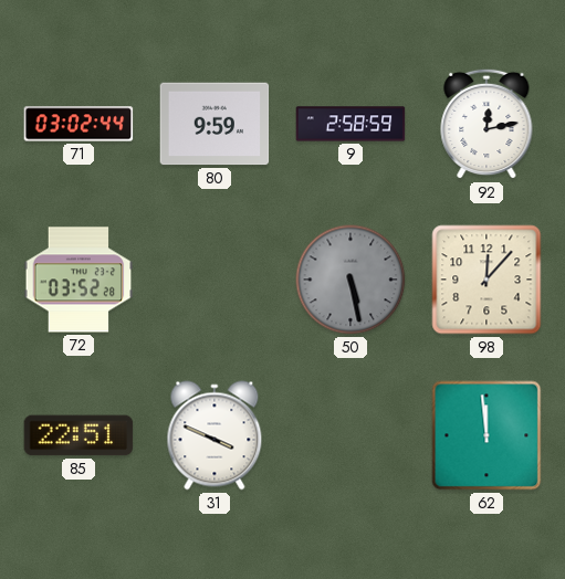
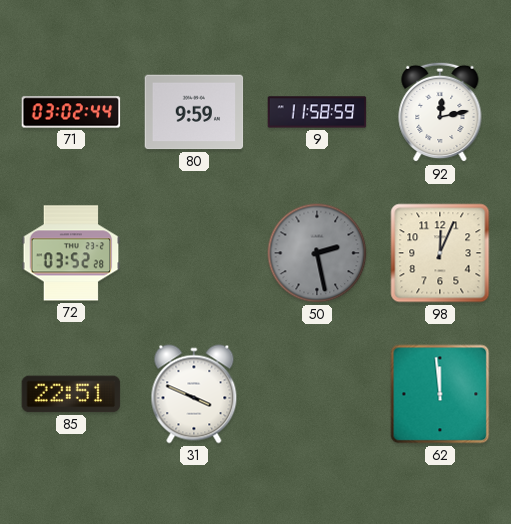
9: 2:58 -> 11:58 (317, 112)
50: 5:28 -> 2:28 (317, 253)
98: 12:07 -> 12:04 (440, 253)
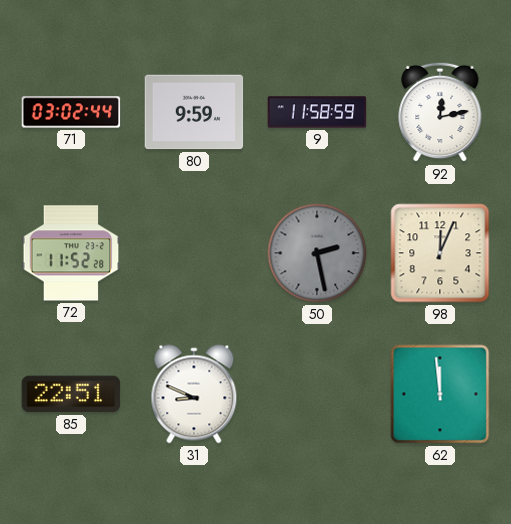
72: 03:52 -> 11:52 (71, 253)
31: 3:49 -> 8:49 (194, 394)
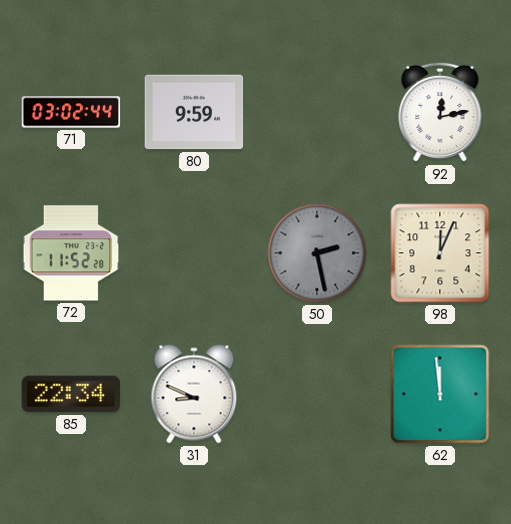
9: 11:58 -> none (317, 112)
85: 22:51 -> 22:34 (71, 394)
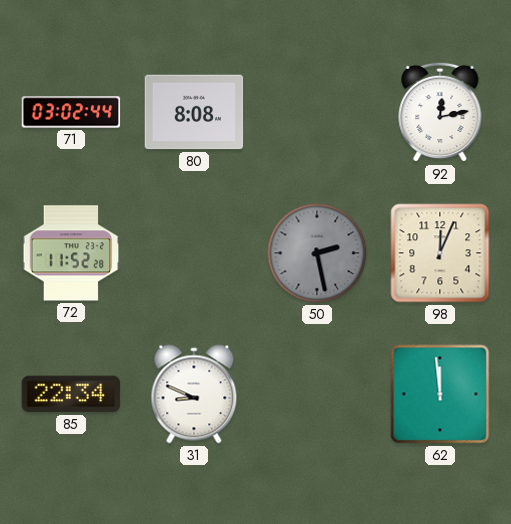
80: 9:59 -> 8:08 (194, 112)
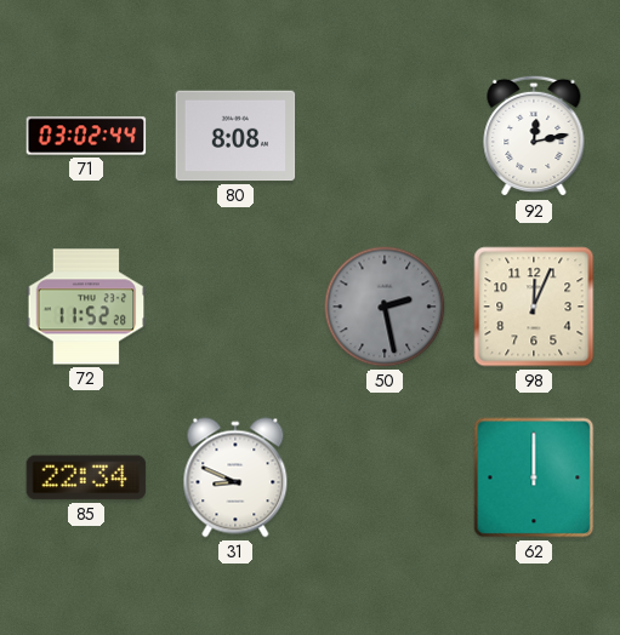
62: 11:59 -> 12:00 (534, 477)
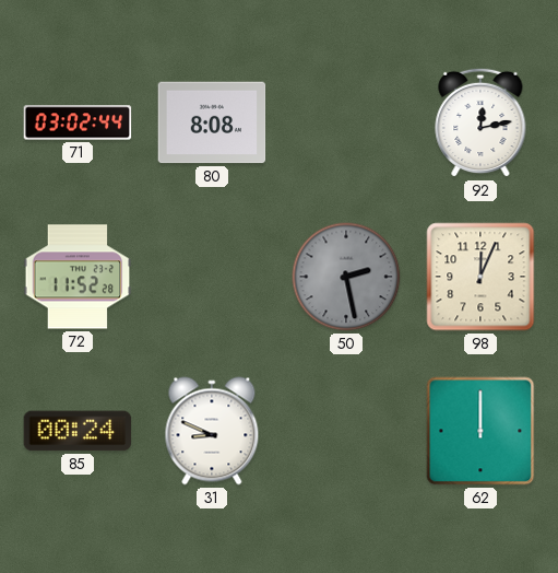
85: 22:34 -> 00:24 (78, 431)
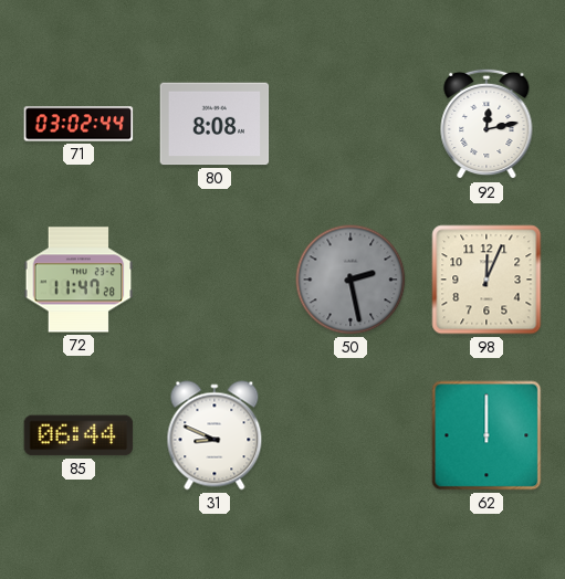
72: 11:52 -> 11:47 (79, 280)
85: 00:24 -> 06:44 (79, 435)
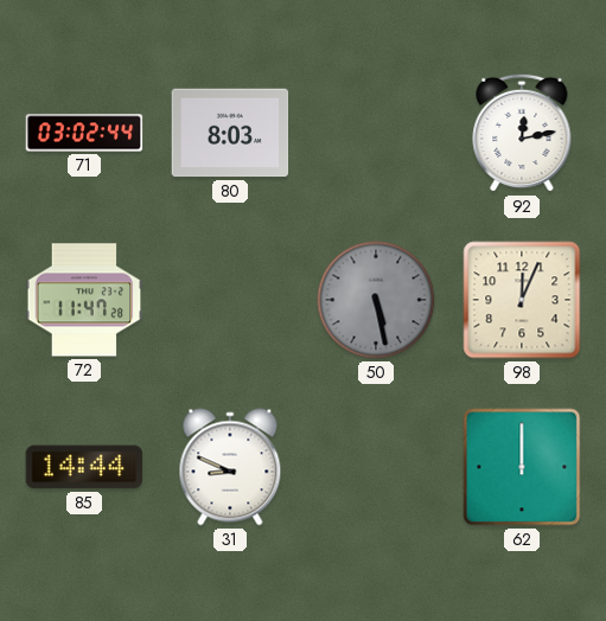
80: 8:08 -> 8:03 (230, 133)
50: 2:28 -> 5:28 (376, 300)
85: 06:44 -> 14:44 (84, 467)
